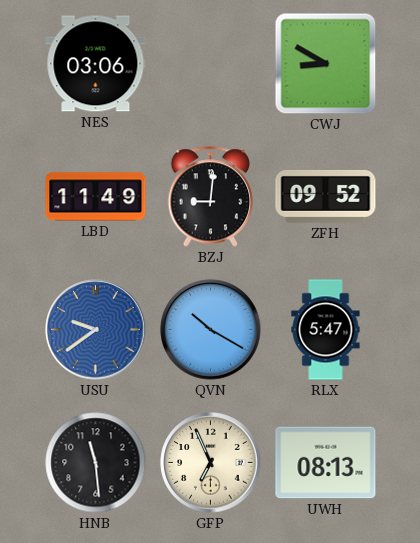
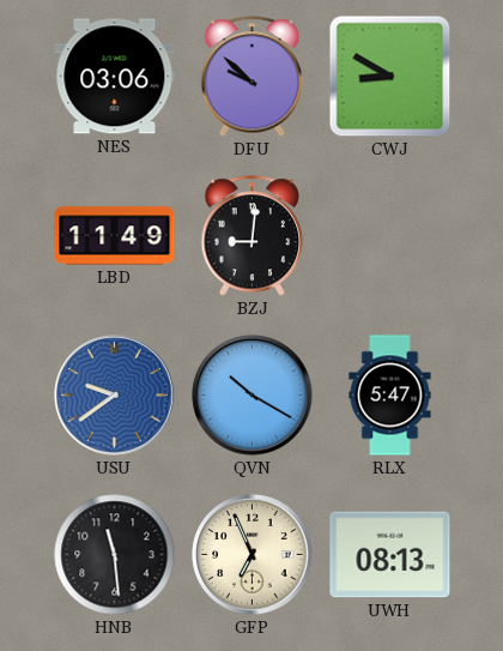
DFU: none -> 9:52 (253, 77)
ZFH: 09:52 -> none (326, 196)
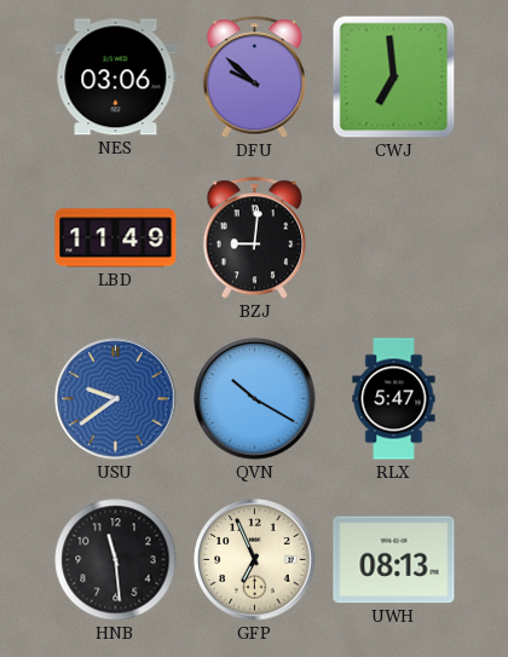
CWJ: 8:50 -> 6:59 (394, 77)
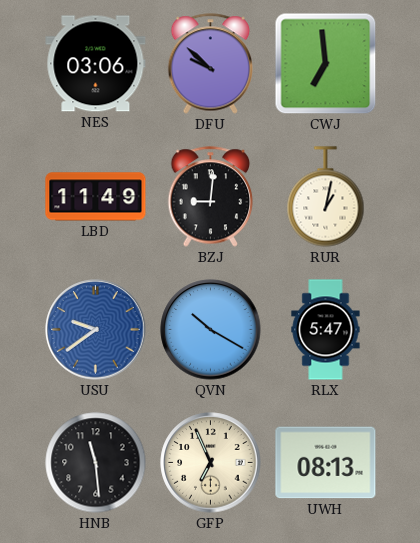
RUR: none -> 1:02 (326, 197)
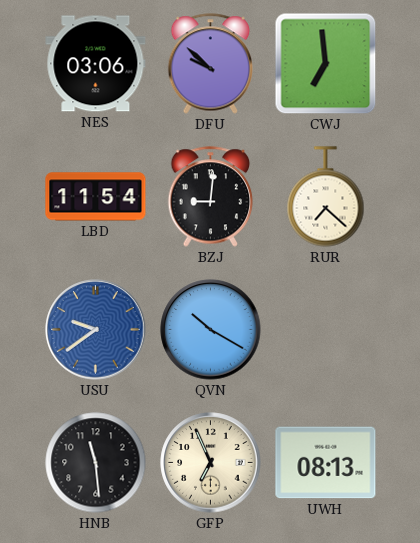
LBD: 11:49 -> 11:54 (96, 197)
RUR: 1:02 -> 7:22 (326, 197)
RLX: 5:47 -> none (326, 330)
